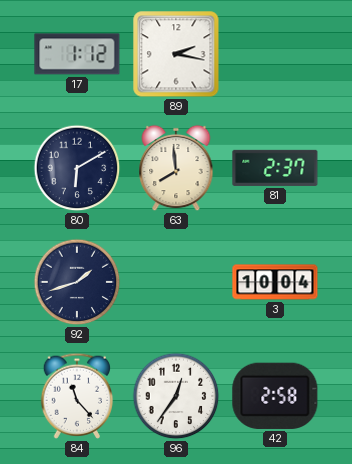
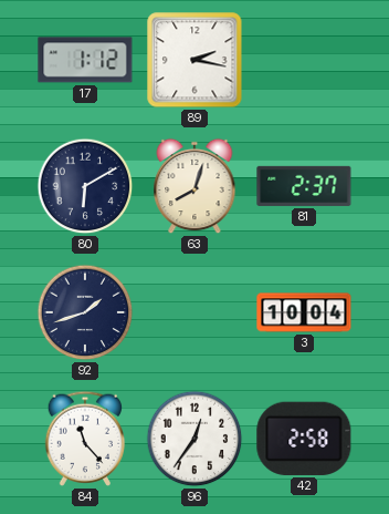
63: 7:59 -> 8:03 (195, 186)
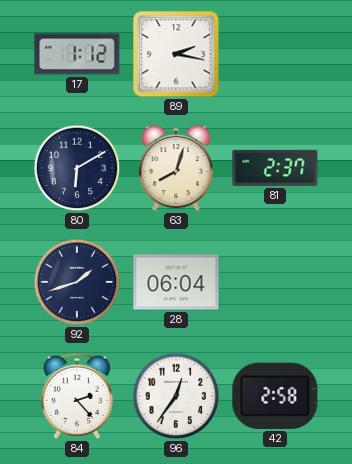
28: none -> 06:04 (176, 282)
3: 10:04 -> none (304, 312)
84: 11:23 -> 2:23 (77, 396)
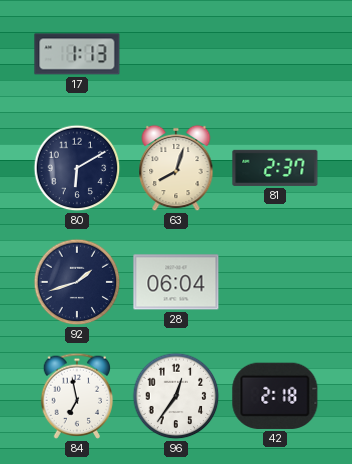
17: 1:12 -> 1:13 (77, 54)
89: 2:17 -> none (176, 54)
84: 2:23 -> 6:58 (77, 396)
42: 2:58 -> 2:18 (275, 396)
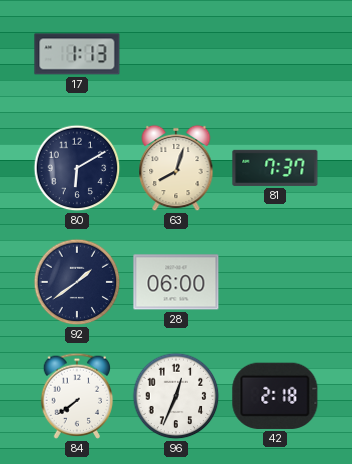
81: 2:37 -> 7:37 (275, 168)
92: 1:42 -> 1:39 (77, 282)
28: 06:04 -> 06:00 (176, 282)
84: 6:58 -> 7:39 (77, 396)
96: 12:36 -> 12:34 (176, 396)
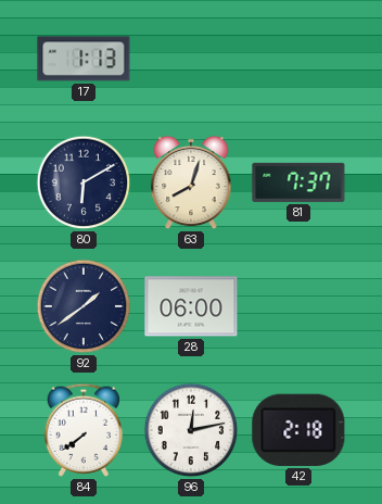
96: 12:34 -> 12:13 (191, 430)
